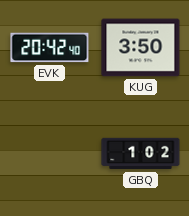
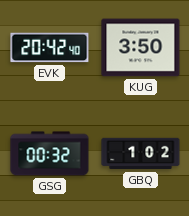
GSG: none -> 00:32 (50, 154)
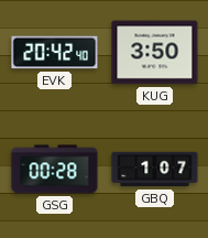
GSG: 00:32 -> 00:28 (55, 170)
GBQ: 1:02 -> 1:07 (155, 170)
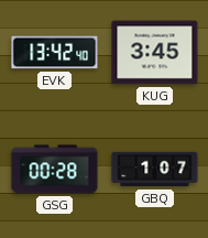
EVK: 20:42 -> 13:42 (55, 53)
KUG: 3:50 -> 3:45 (155, 53)
